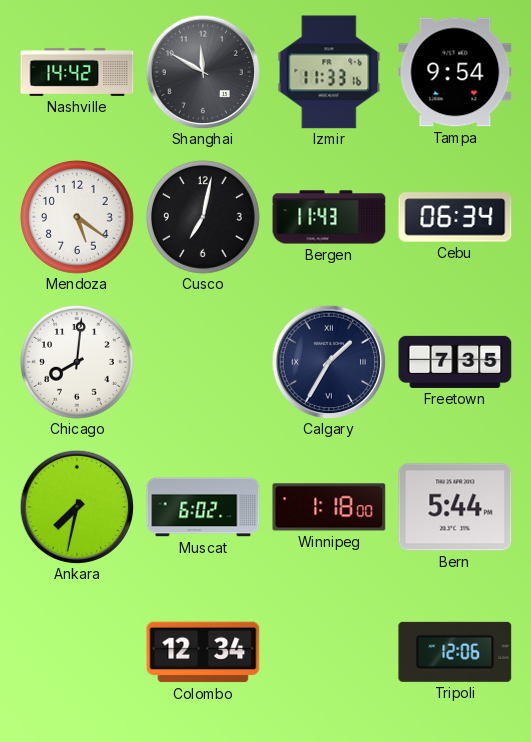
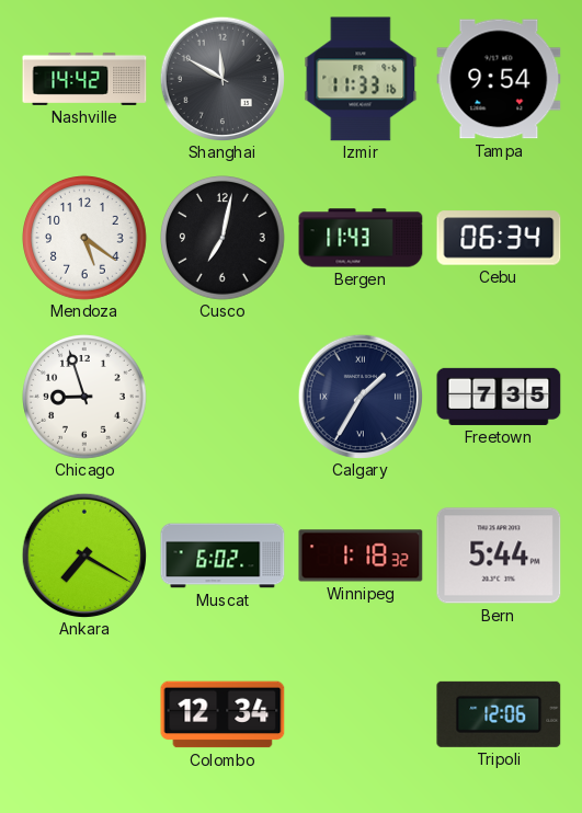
Chicago: 8:01 -> 8:57 (85, 398)
Ankara: 7:32 -> 7:20 (84, 556)
Winnipeg: 1:18:00 -> 1:18:32 (361, 556)
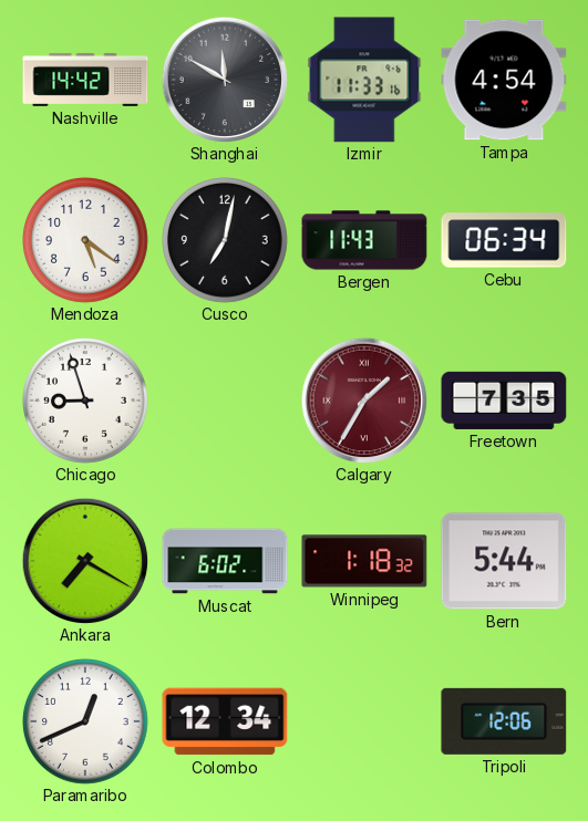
Tampa: 9:54 -> 4:54 (504, 80)
Calgary dial: navy -> burgundy (364, 401)
Paramaribo: none -> 12:41 (86, 723)
